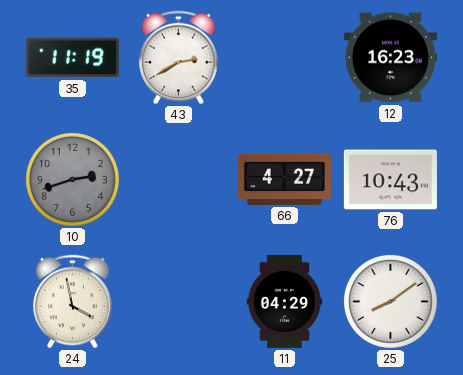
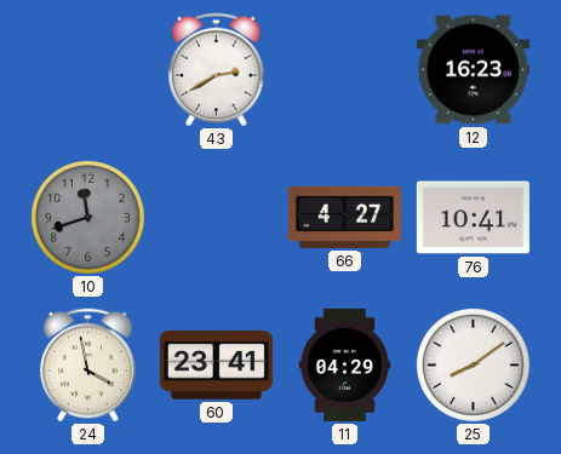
35: 11:19 -> none (72, 58)
10: 2:42 -> 11:42 (87, 217)
76: 10:43 -> 10:41 (473, 218)
60: none -> 23:41 (216, 366)
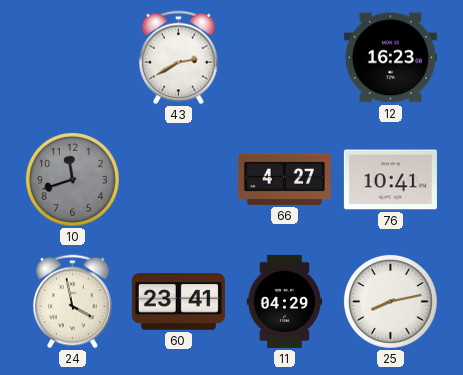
25: 8:09 -> 8:13 (390, 301)
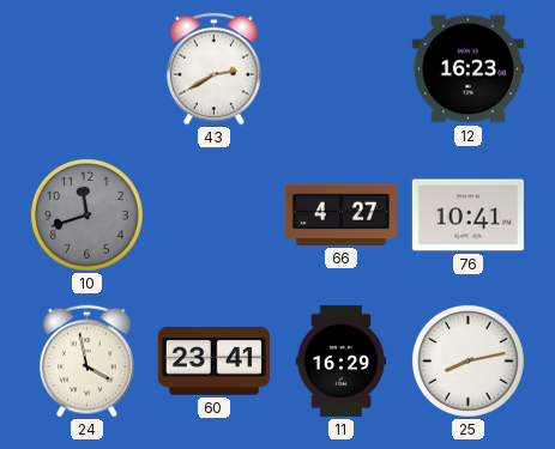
11: 04:29 -> 16:29 (342, 360)
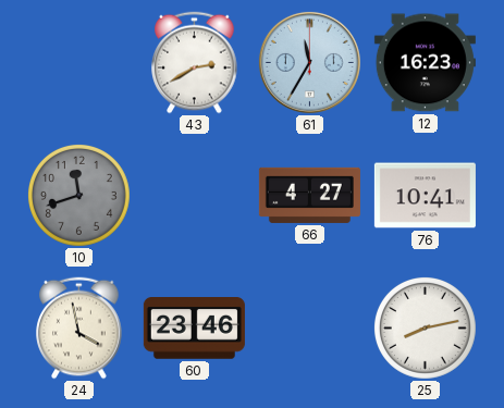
61: none -> 11:35 (309, 62)
60: 23:41 -> 23:46 (194, 329)
11: 16:29 -> none (342, 360)
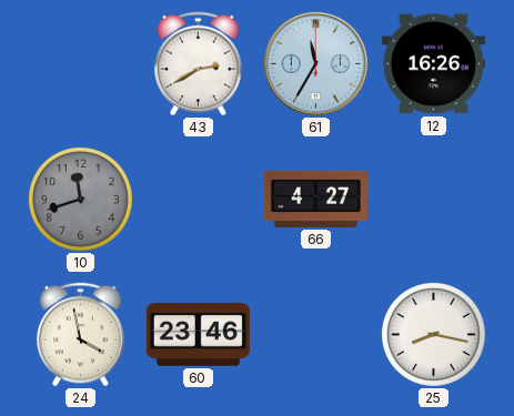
12: 16:23 -> 16:26 (433, 64)
76: 10:41 -> none (425, 196)
25: 8:13 -> 8:17 (433, 334)
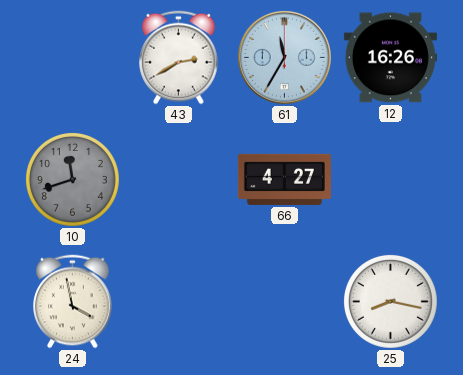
60: 23:46 -> none (198, 335)
